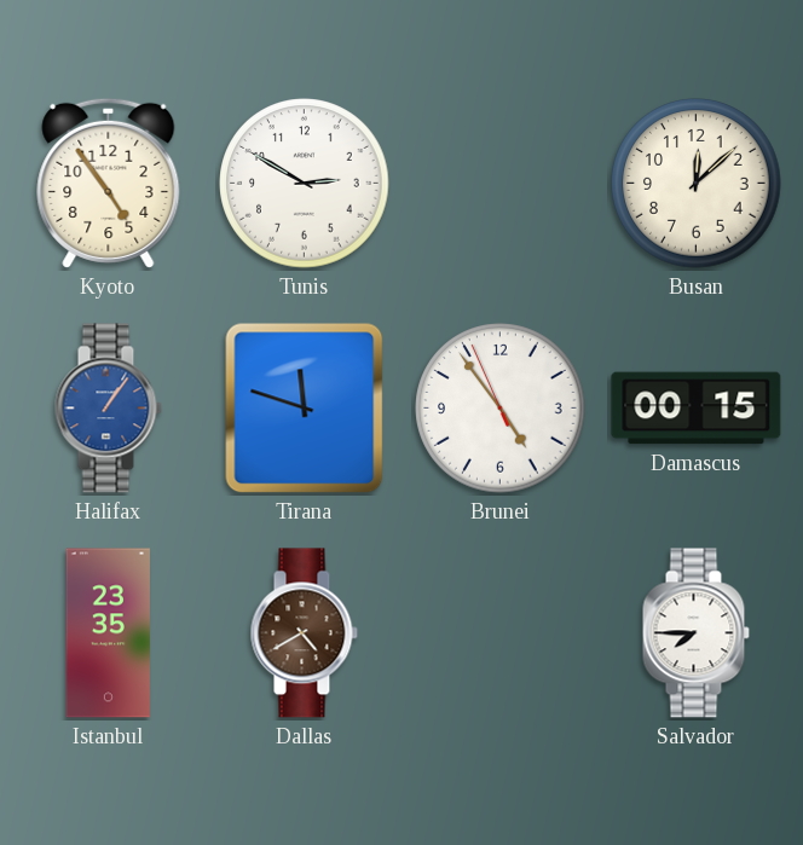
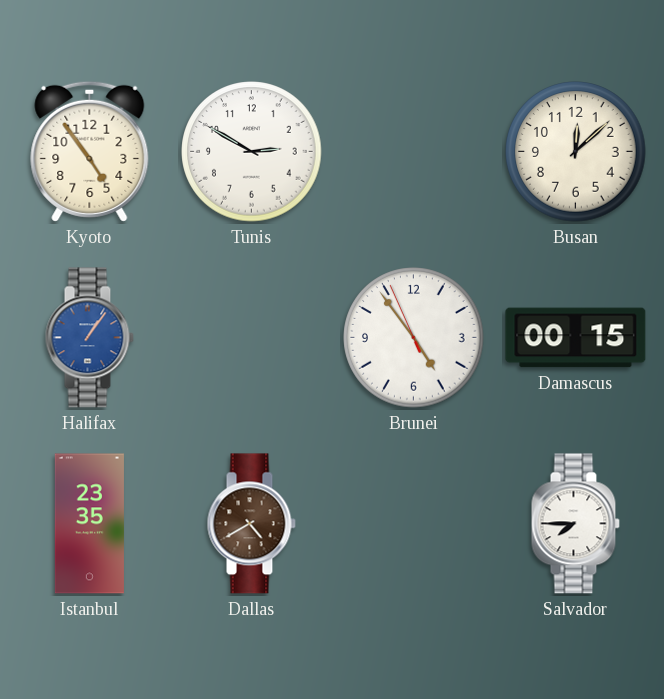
Tirana: 11:48 -> none (305, 409)
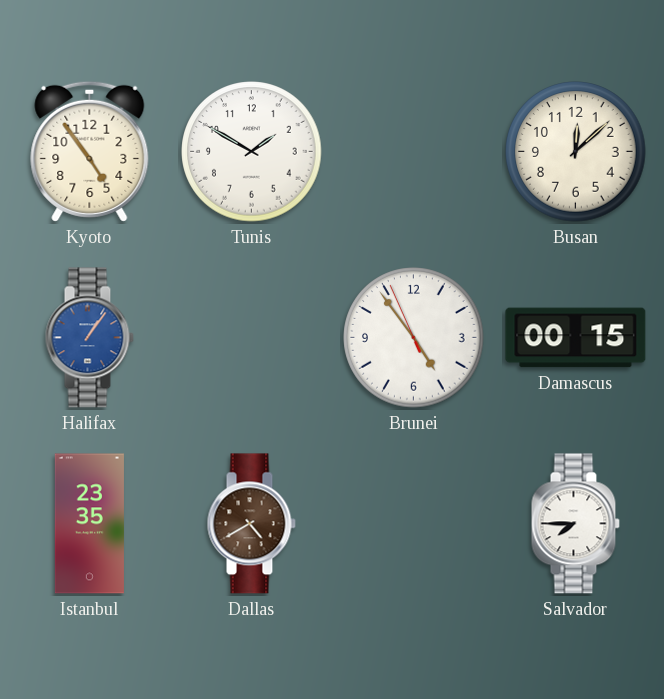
Tunis: 2:50 -> 1:50 (252, 152)
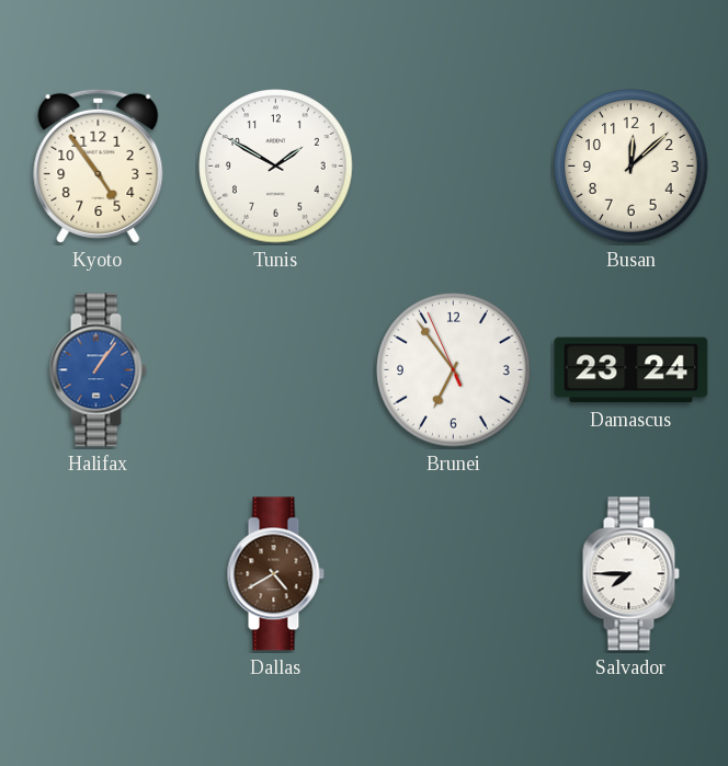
Brunei: 4:53 -> 6:53 (454, 370)
Damascus: 00:15 -> 23:24 (632, 370)
Istanbul: 23:35 -> none (89, 524)
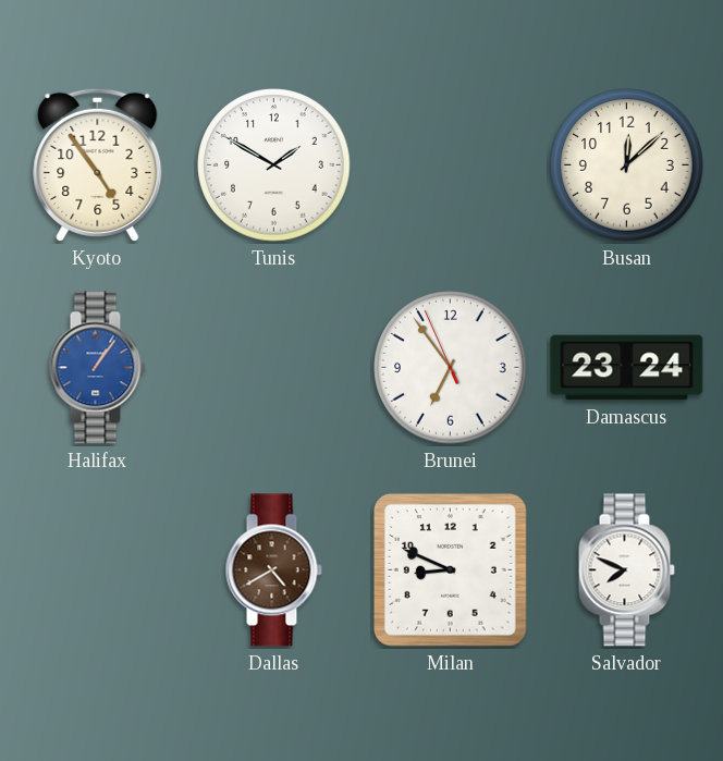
Milan: none -> 8:49 (450, 569)
Salvador: 7:45 -> 7:49 (626, 570)
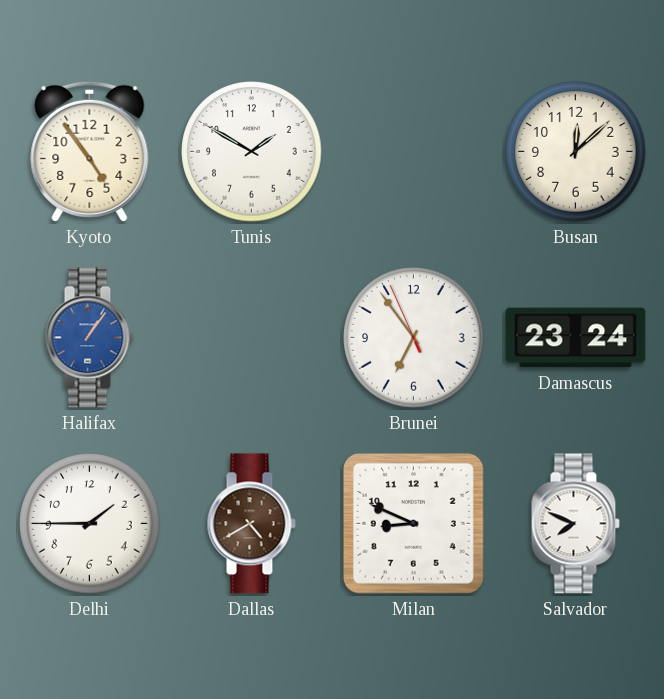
Delhi: none -> 1:45 (90, 524)
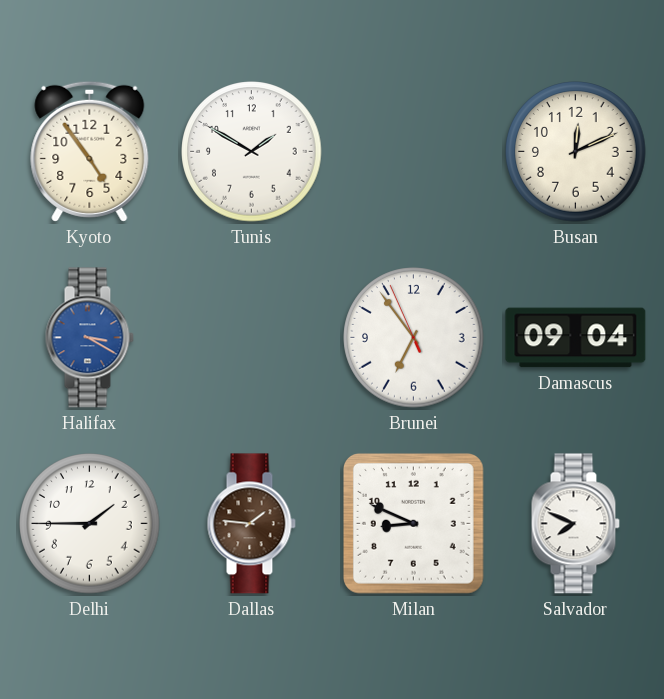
Busan: 12:08 -> 12:11 (576, 152)
Halifax: 1:06 -> 3:20 (89, 338)
Damascus: 23:24 -> 09:04 (576, 338)
Dallas: 4:40 -> 1:46 (251, 524)
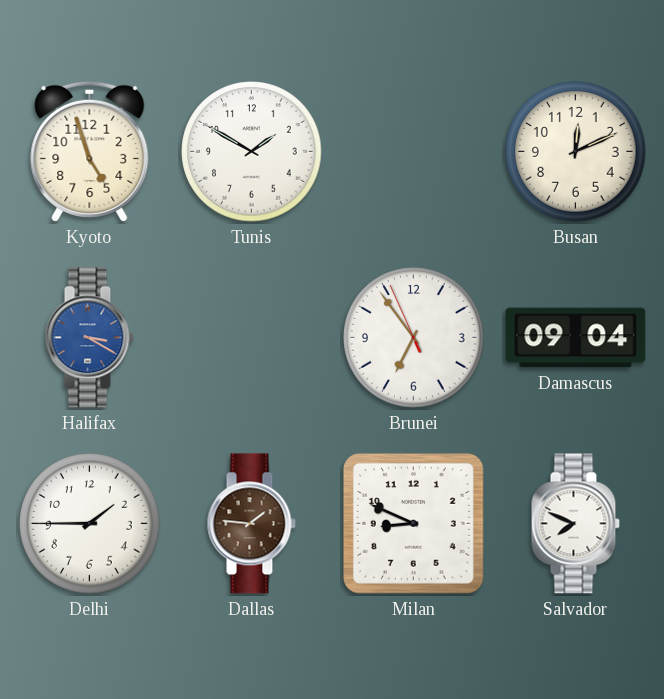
Kyoto: 4:54 -> 4:57 (90, 151)
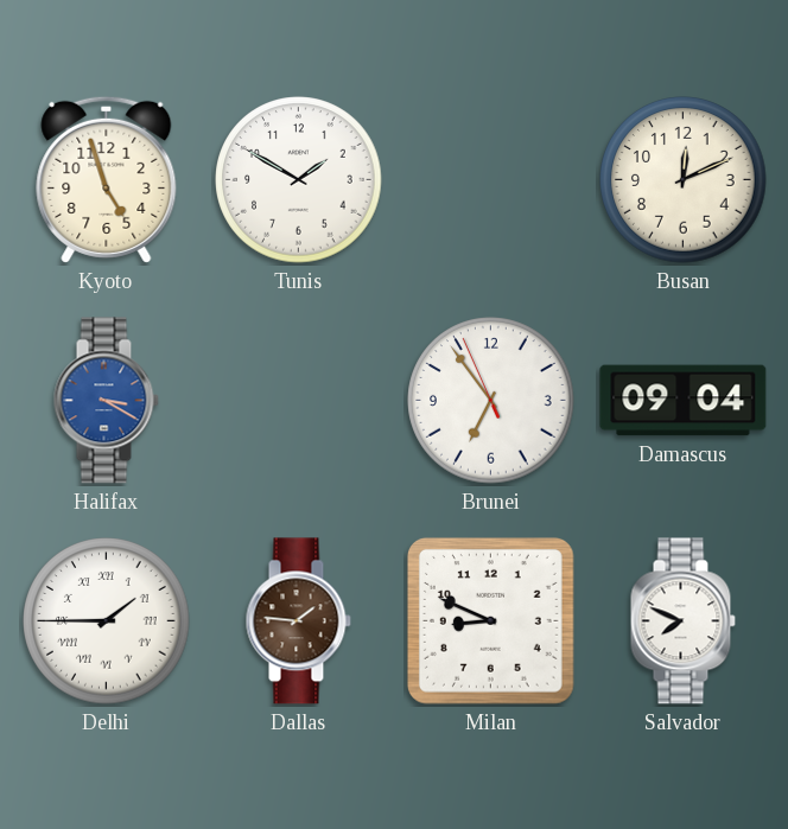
Delhi numerals: Arabic -> Roman (107, 621)
